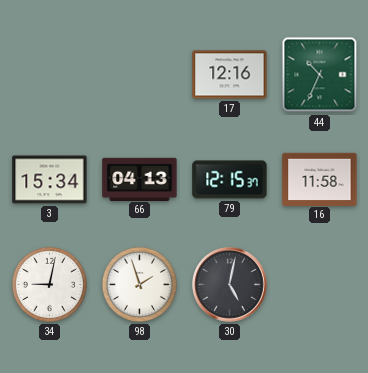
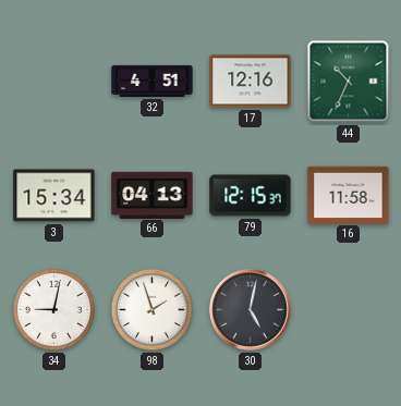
32: none -> 4:51 (153, 81)
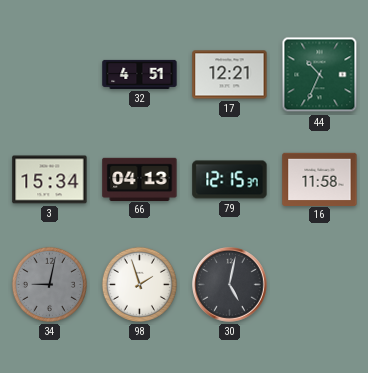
17: 12:16 -> 12:21 (230, 75)
34 dial: white -> grey (49, 284)
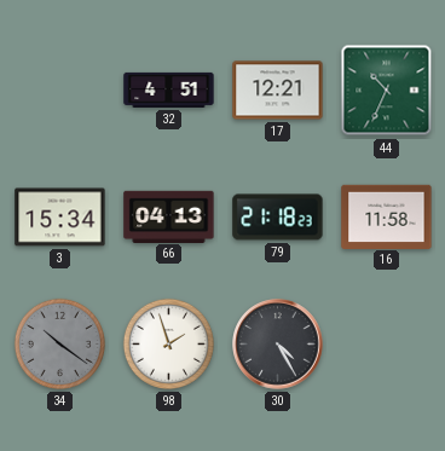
79: 12:15 -> 21:18 (278, 218)
34: 9:02 -> 10:21 (59, 343)
30: 5:02 -> 4:25 (278, 345)
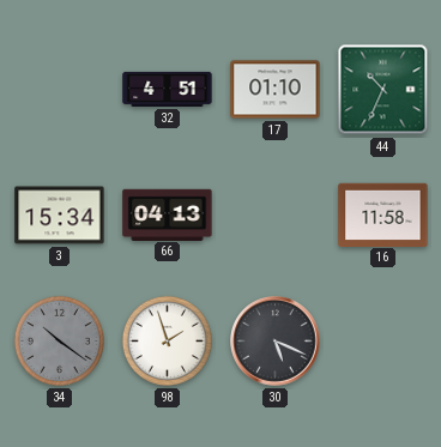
17: 12:21 -> 01:10 (276, 90)
79: 21:18 -> none (278, 218)
30: 4:25 -> 5:19 (276, 342)
